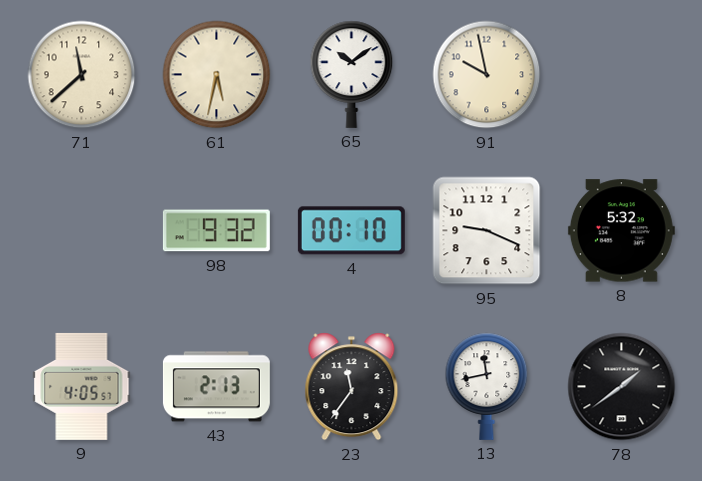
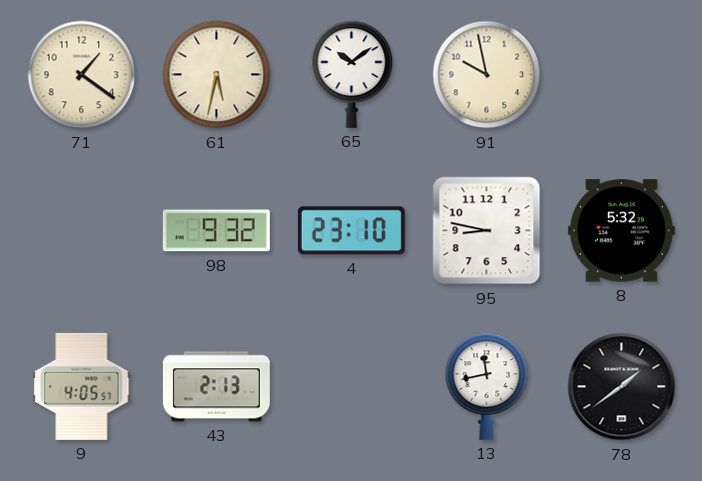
71: 11:38 -> 1:21 (82, 75)
4: 00:10 -> 23:10 (351, 231)
95: 9:19 -> 8:47 (487, 231)
23: 11:36 -> none (352, 387)
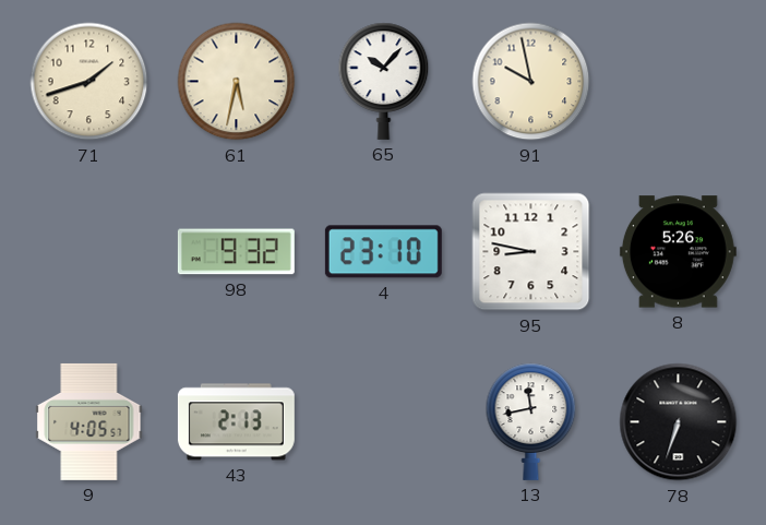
71: 1:21 -> 1:42 (89, 82)
65: 10:09 -> 10:07 (384, 81)
8: 5:32 -> 5:26 (678, 252)
78: 1:39 -> 6:33 (679, 422)
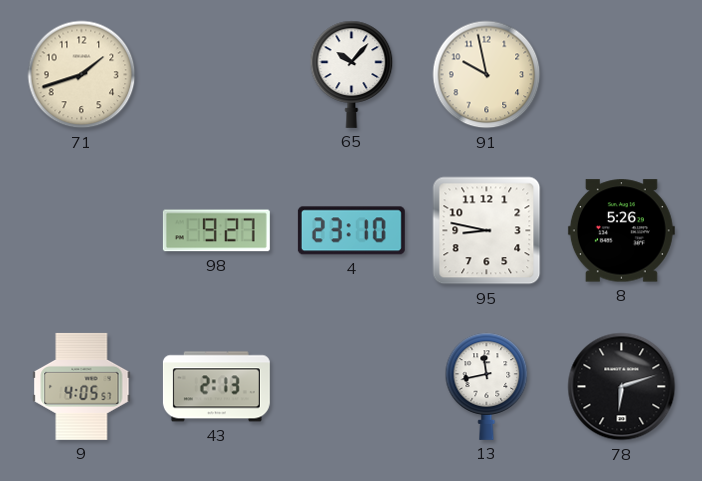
61: 5:32 -> none (237, 82)
98: 9:32 -> 9:27 (216, 231)
78: 6:33 -> 6:12 (622, 387)
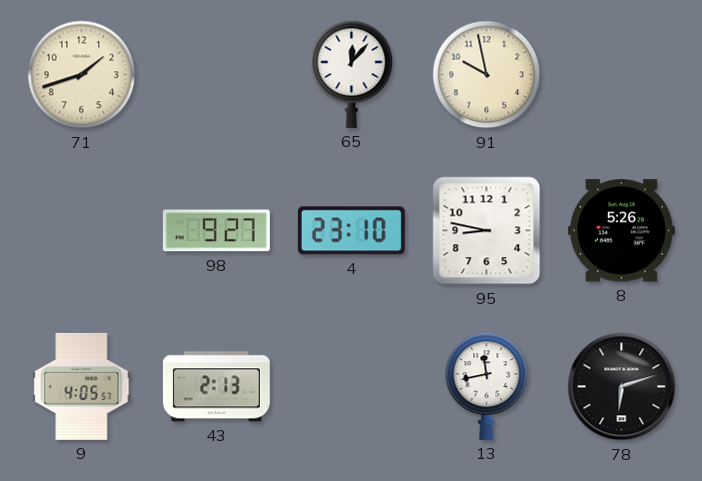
65: 10:07 -> 12:07 (352, 74)
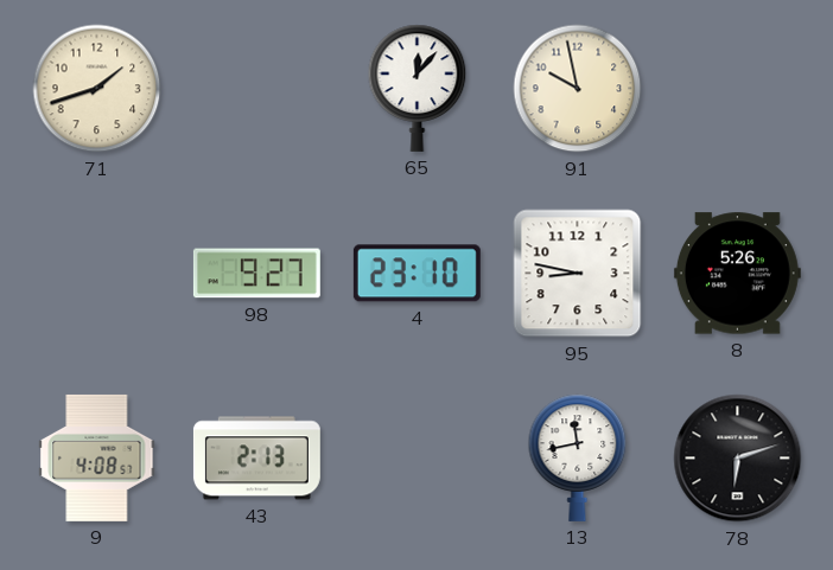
9: 4:05 -> 4:08 (97, 457)
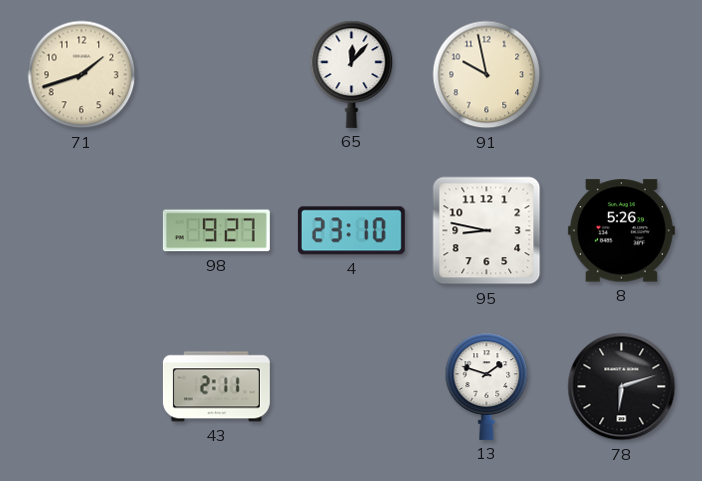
9: 4:08 -> none (97, 457)
43: 2:13 -> 2:11 (216, 387)
13: 11:43 -> 1:48 (487, 386)
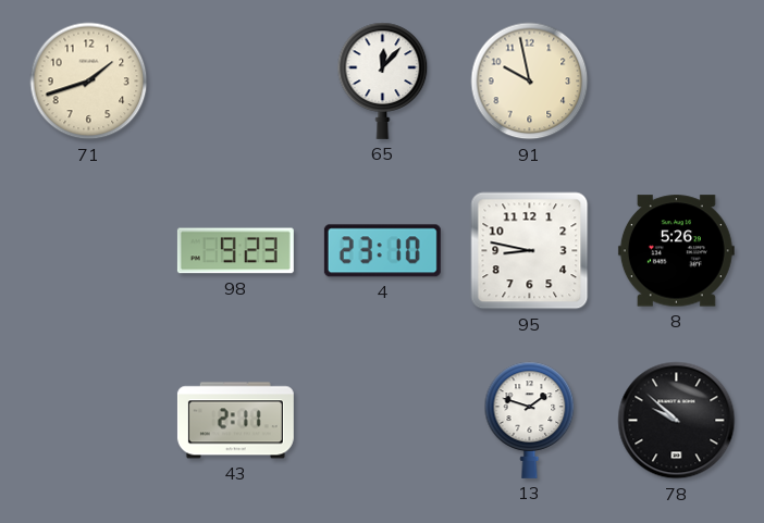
98: 9:27 -> 9:23 (235, 251)
78: 6:12 -> 9:52 (677, 421)
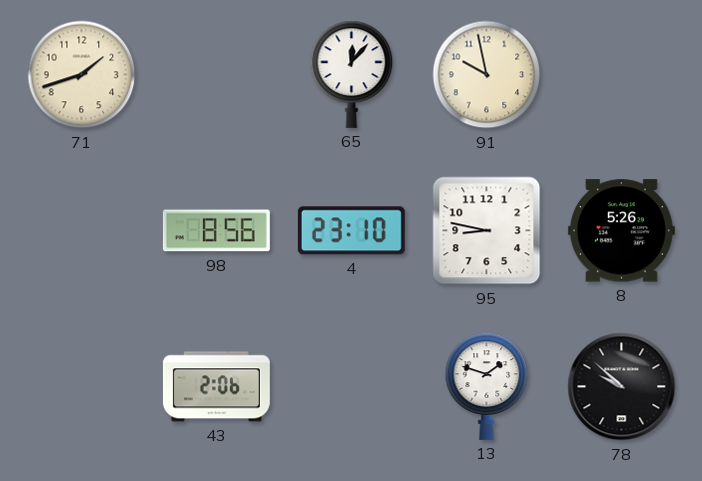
98: 9:23 -> 8:56 (216, 231)
43: 2:11 -> 2:06 (216, 387)
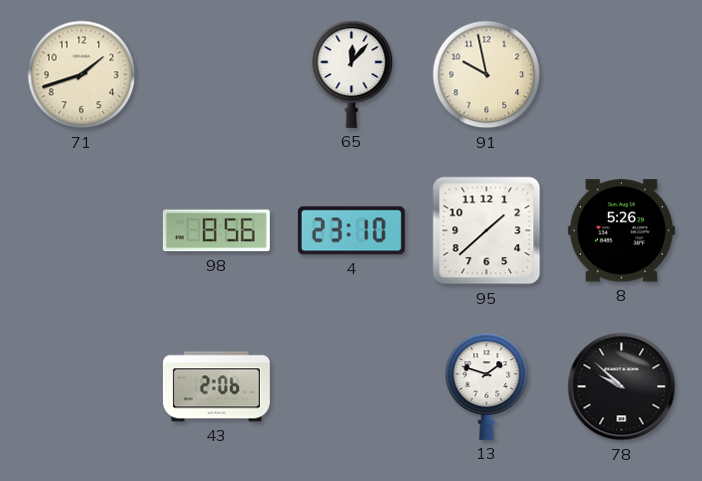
95: 8:47 -> 1:38 (487, 231)
